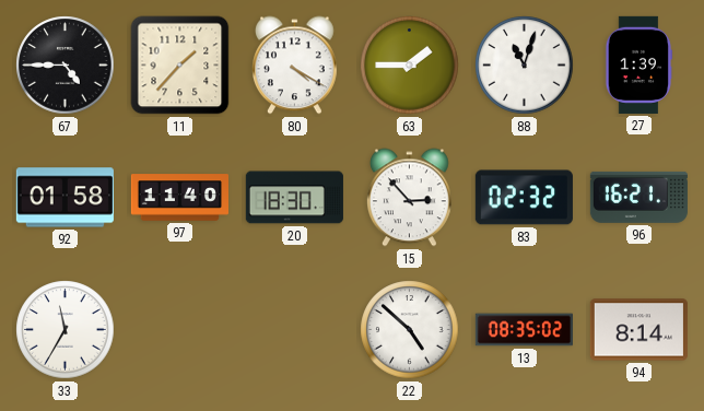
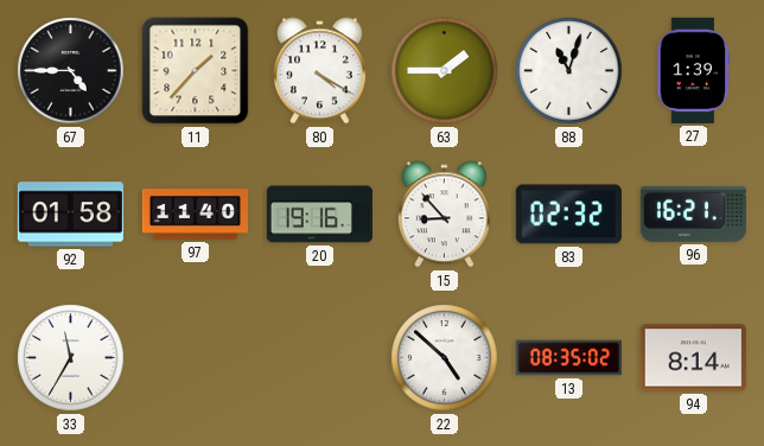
20: 18:30 -> 19:16 (319, 215)
15: 2:53 -> 8:53 (445, 215)
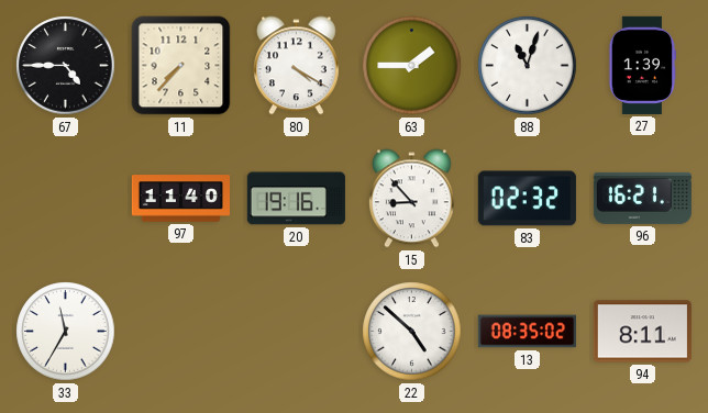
11: 1:37 -> 7:37 (181, 66)
92: 01:58 -> none (70, 215)
94: 8:14 -> 8:11 (642, 332)
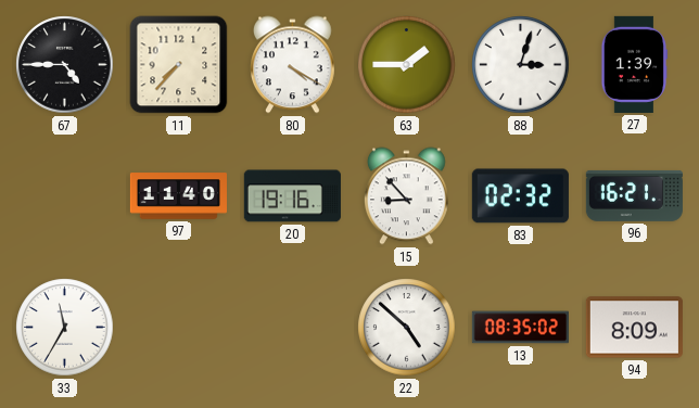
88: 11:03 -> 3:03 (521, 65)
94: 8:11 -> 8:09 (634, 328)
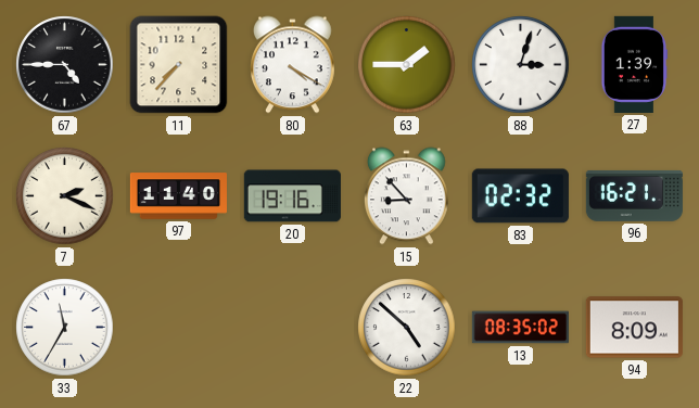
7: none -> 2:19 (65, 196)
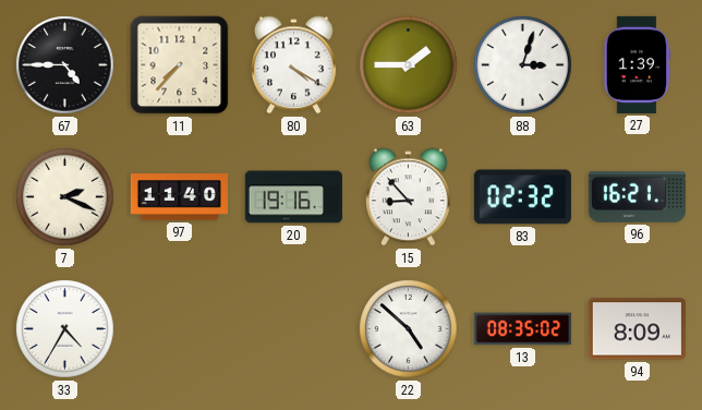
33: 11:35 -> 4:35 (65, 329)
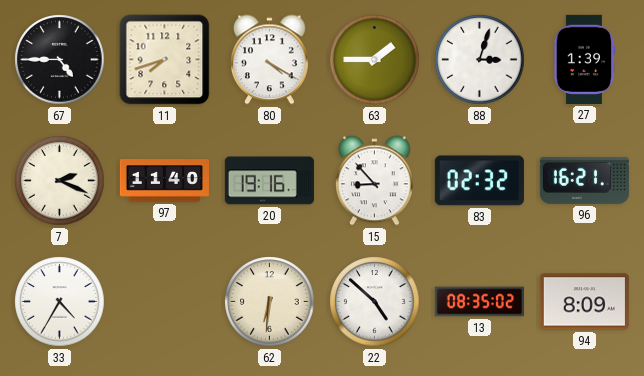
11: 7:37 -> 7:42 (165, 60)
62: none -> 6:31 (270, 302)
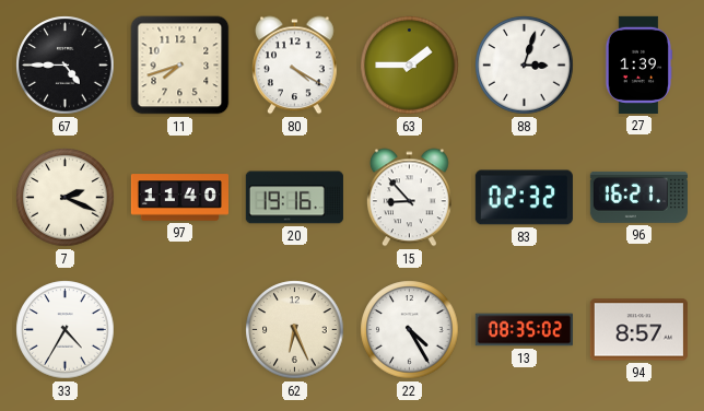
62: 6:31 -> 6:26 (295, 330)
22: 4:52 -> 4:25 (410, 330)
94: 8:09 -> 8:57 (638, 330)
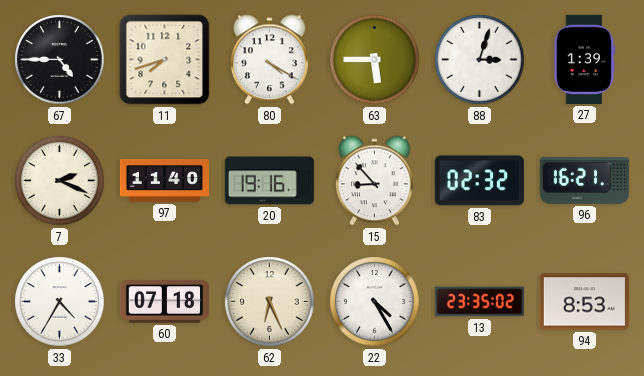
63: 1:45 -> 5:45 (375, 60)
60: none -> 07:18 (164, 302)
13: 08:35 -> 23:35 (479, 302)
94: 8:57 -> 8:53 (584, 302)
